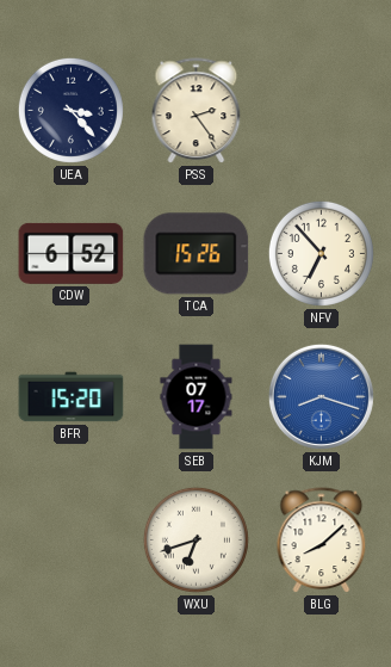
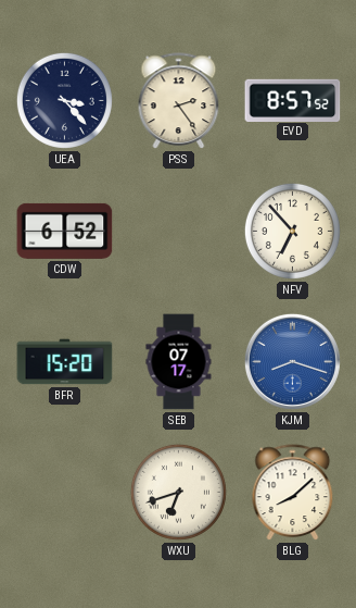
EVD: none -> 8:57 (293, 100)
TCA: 15:26 -> none (197, 254)
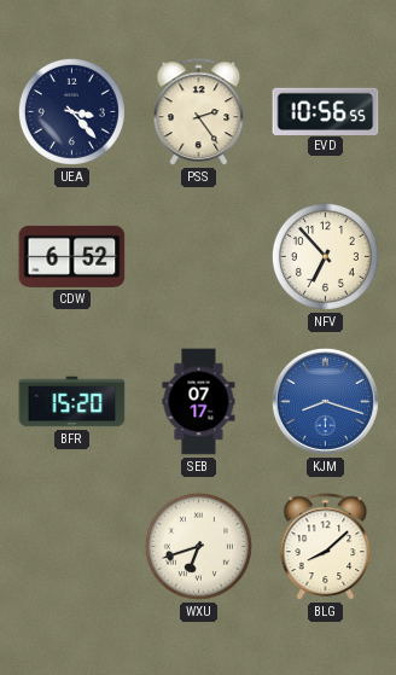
EVD: 8:57 -> 10:56 (326, 111)
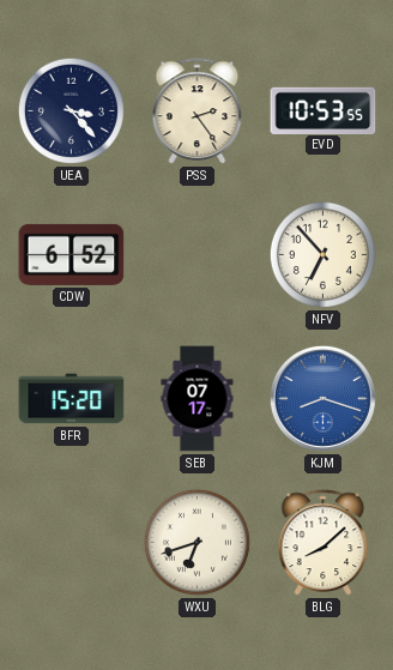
EVD: 10:56 -> 10:53 (324, 110)
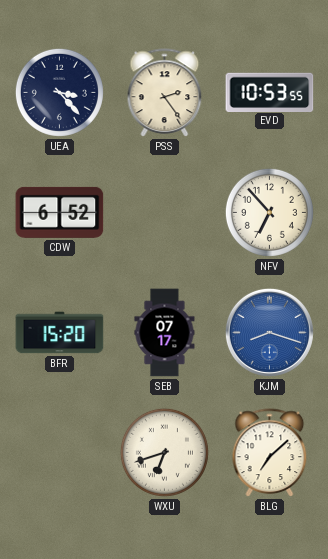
BLG: 8:08 -> 7:08 (270, 453)
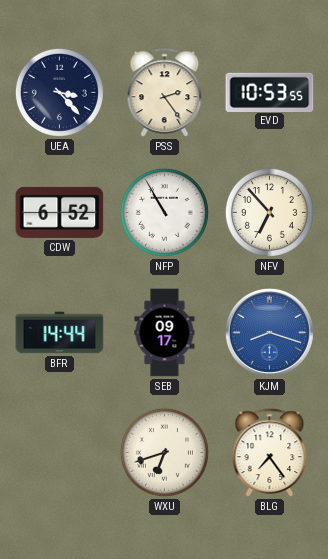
NFP: none -> 10:55 (164, 212)
BFR: 15:20 -> 14:44 (60, 333)
SEB: 07:17 -> 09:17 (165, 333)
BLG: 7:08 -> 7:24 (270, 453)
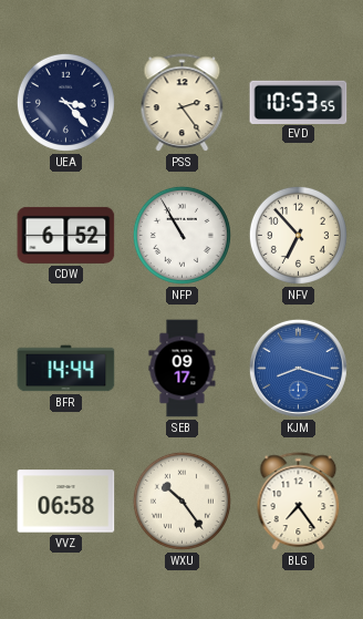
VVZ: none -> 06:58 (66, 502)
WXU: 6:42 -> 10:24 (181, 501)
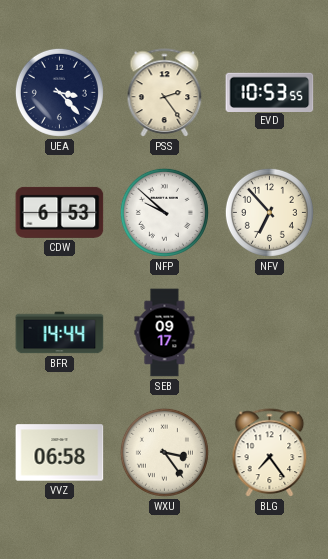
CDW: 6:52 -> 6:53 (60, 212)
NFP: 10:55 -> 9:52 (164, 212)
KJM: 8:18 -> none (298, 368)
WXU: 10:24 -> 3:24 (164, 452)
